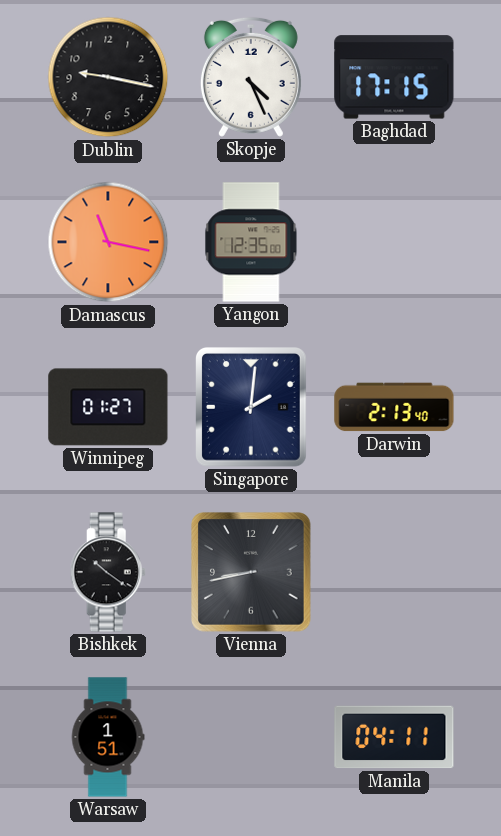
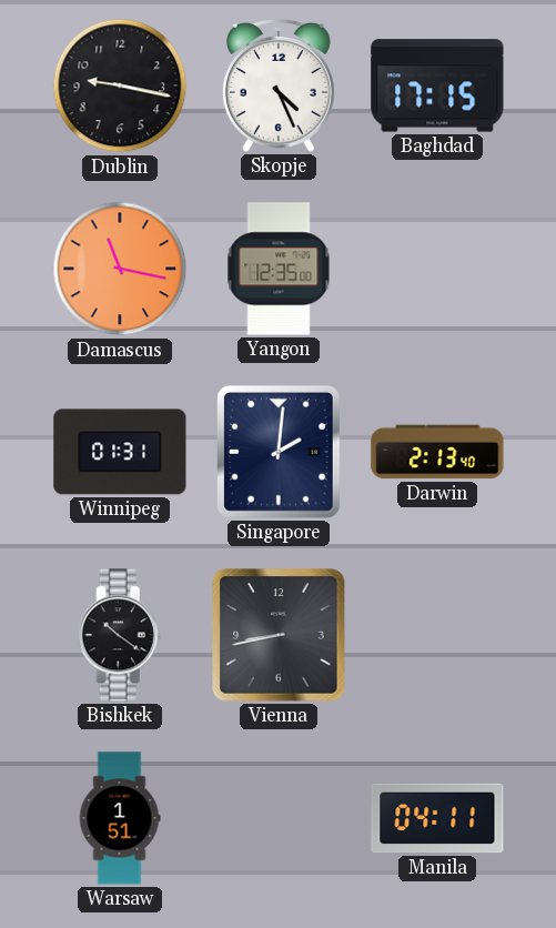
Winnipeg: 01:27 -> 01:31 (120, 452)
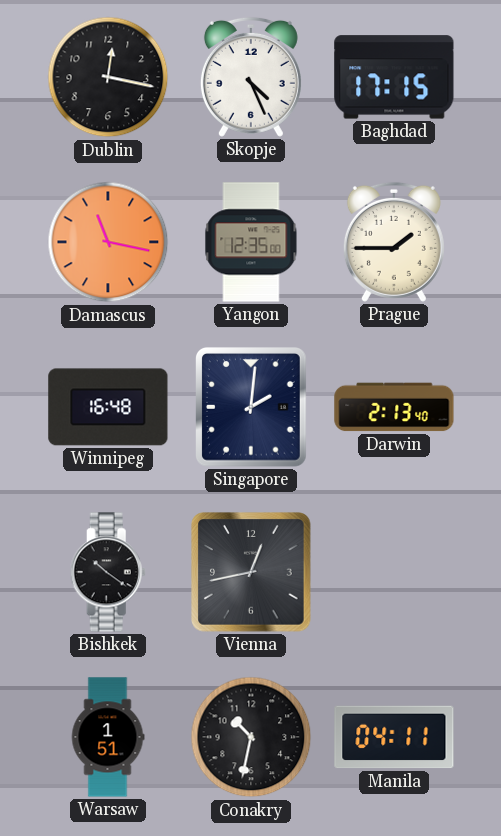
Dublin: 9:17 -> 12:17 (108, 77)
Prague: none -> 1:45 (394, 242)
Winnipeg: 01:31 -> 16:48 (108, 407)
Vienna: 8:43 -> 12:43 (251, 572)
Conakry: none -> 10:32 (251, 737)
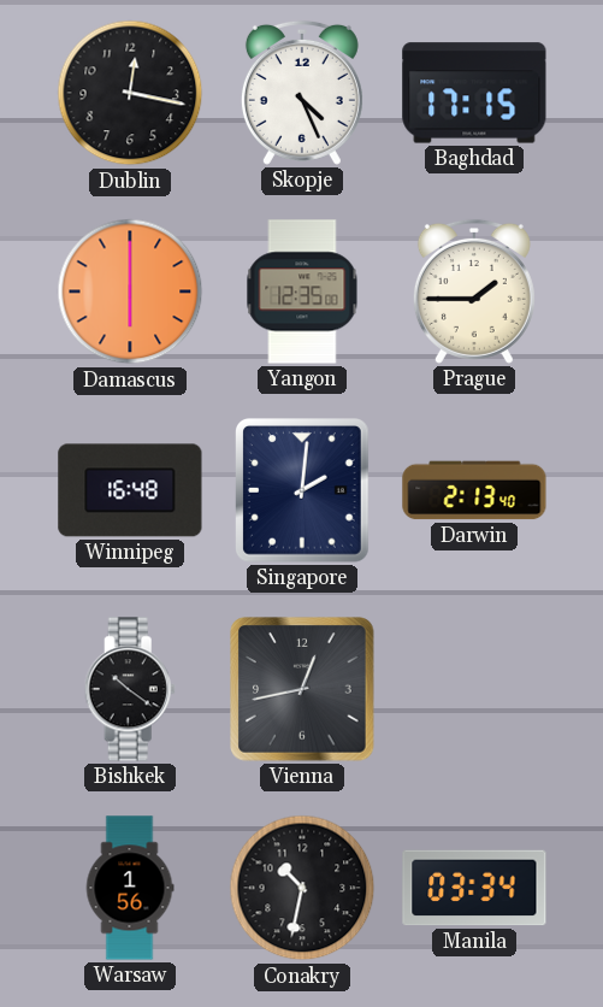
Damascus: 11:17 -> 6:00 (130, 291)
Warsaw: 1:51 -> 1:56 (130, 888)
Manila: 04:11 -> 03:34 (474, 888)
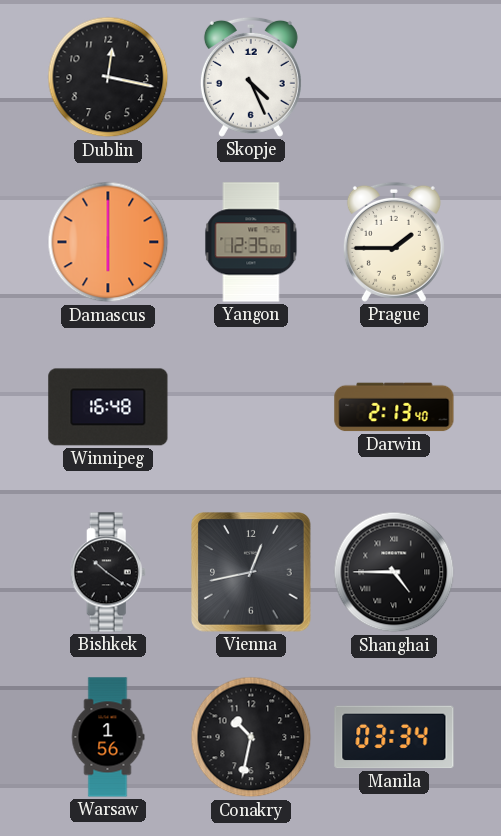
Baghdad: 17:15 -> none (474, 93)
Singapore: 2:01 -> none (303, 491)
Shanghai: none -> 4:45 (394, 572)
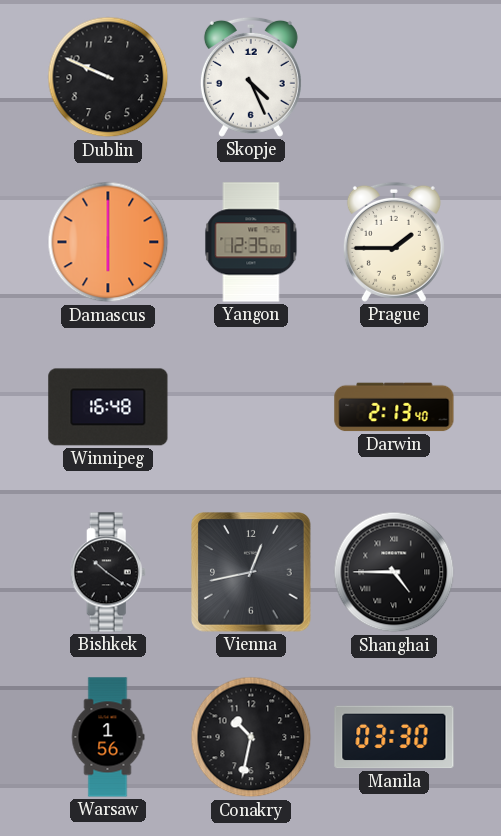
Dublin: 12:17 -> 9:49 (108, 77)
Manila: 03:34 -> 03:30 (394, 737)
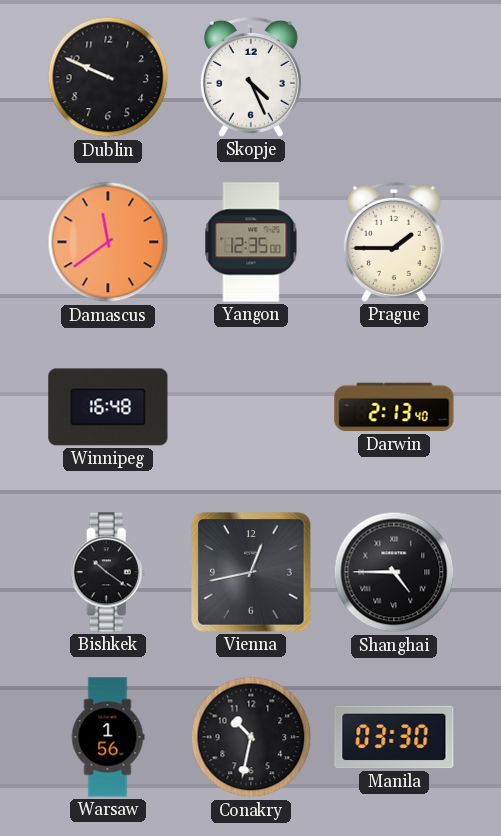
Damascus: 6:00 -> 11:39 (108, 242)
